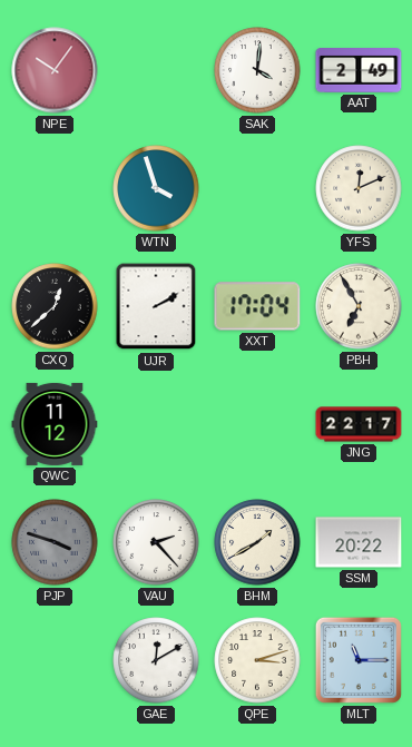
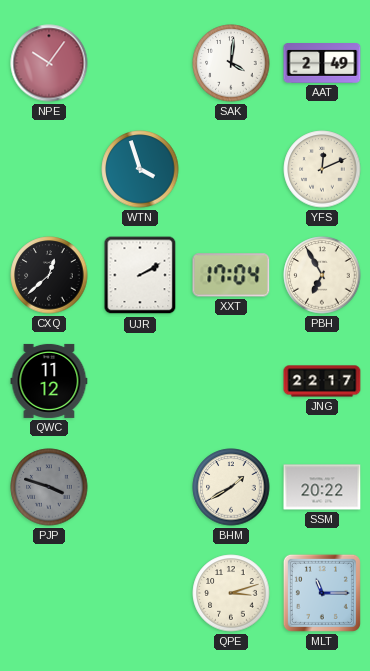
VAU: 2:23 -> none (156, 542)
GAE: 12:10 -> none (156, 660)
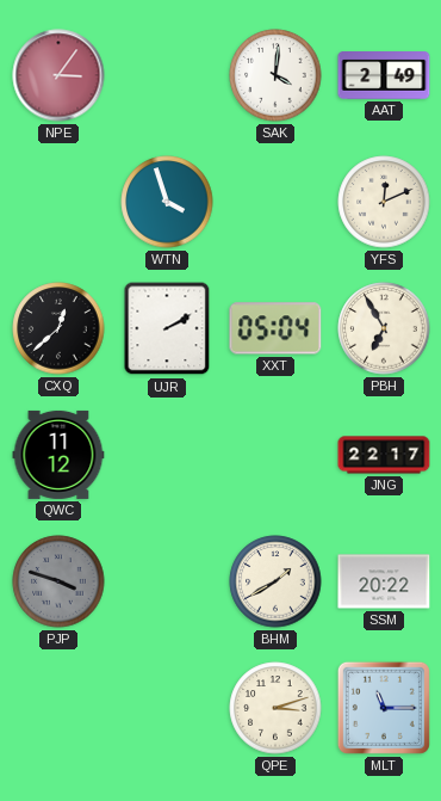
NPE: 10:06 -> 3:06 (58, 75)
XXT: 17:04 -> 05:04 (275, 328)
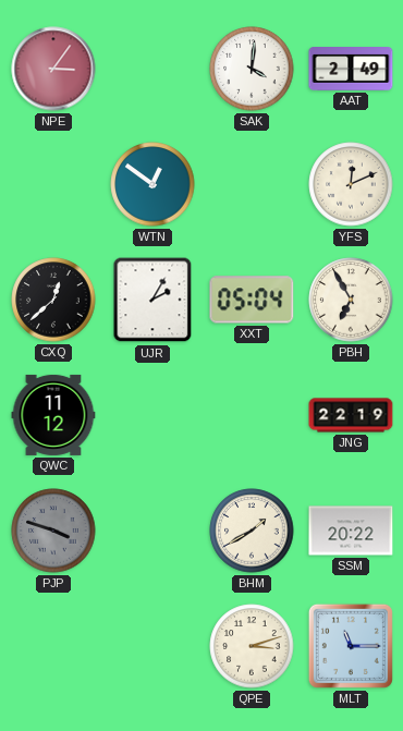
WTN: 3:57 -> 12:51 (152, 184)
UJR: 2:10 -> 2:05 (152, 300)
JNG: 22:17 -> 22:19 (351, 415)
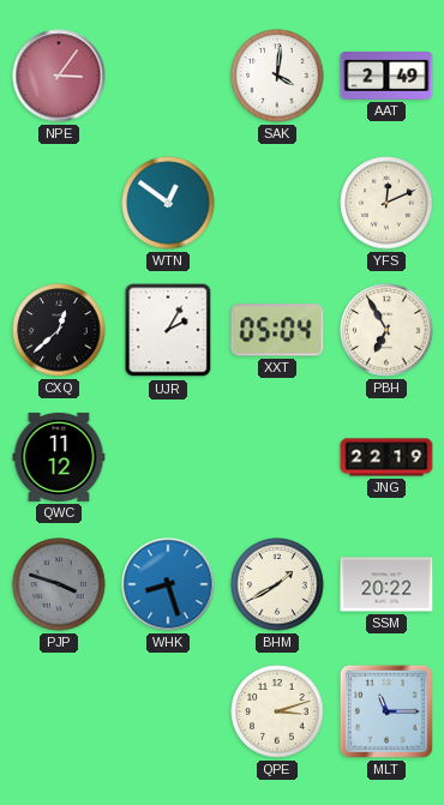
WHK: none -> 8:27 (168, 584)
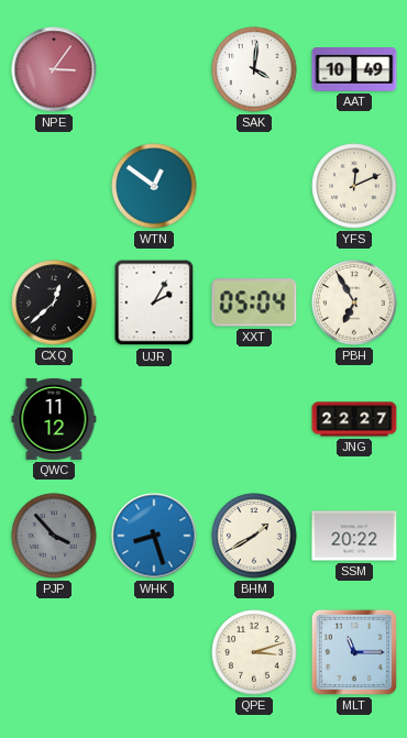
AAT: 2:49 -> 10:49 (354, 70)
JNG: 22:19 -> 22:27 (354, 419)
PJP: 3:48 -> 3:53 (54, 536)
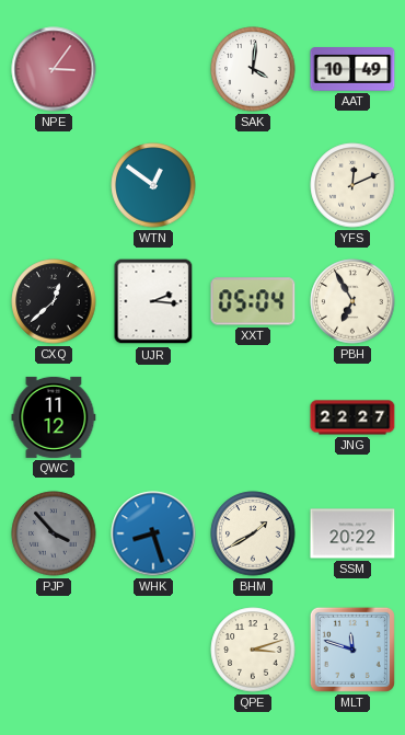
UJR: 2:05 -> 2:16 (153, 301)
MLT: 11:15 -> 11:48 (352, 650)
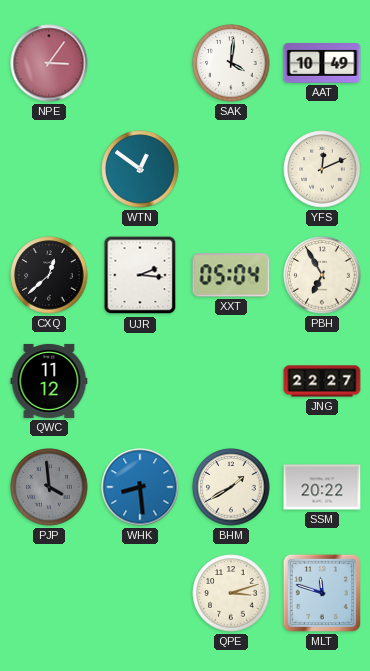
PJP: 3:53 -> 3:59 (49, 487)
WHK: 8:27 -> 8:29 (140, 487)
